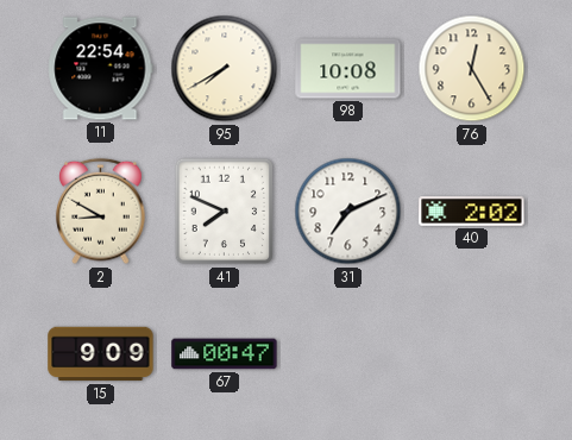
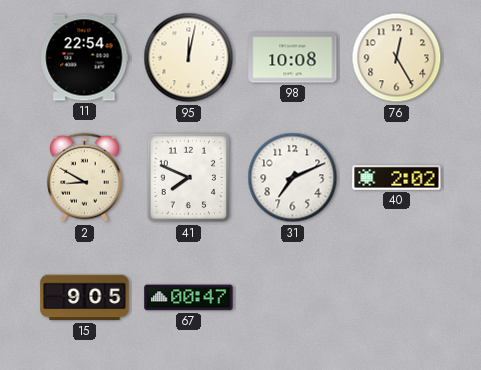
95: 7:40 -> 12:02 (189, 58)
15: 9:09 -> 9:05 (85, 298)
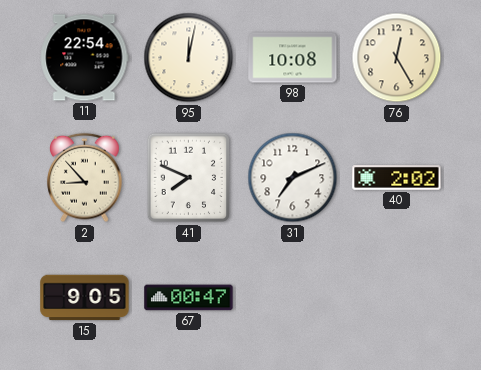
2: 8:50 -> 8:53 (85, 178)
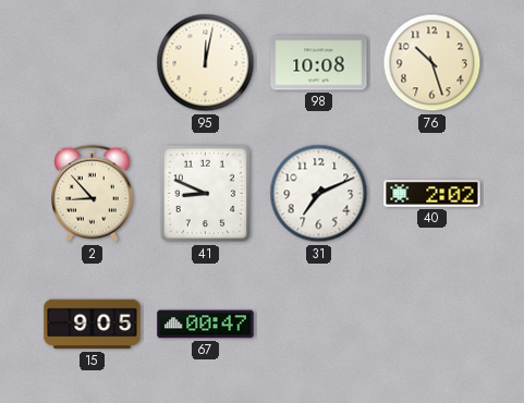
11: 22:54 -> none (85, 58)
76: 12:25 -> 10:27 (432, 63)
41: 7:49 -> 8:49 (206, 194)
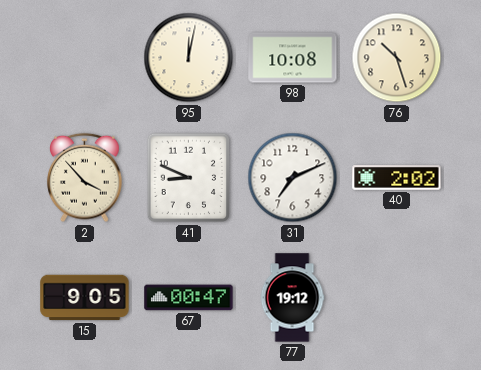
2: 8:53 -> 3:53 (85, 178)
77: none -> 19:12 (292, 298)
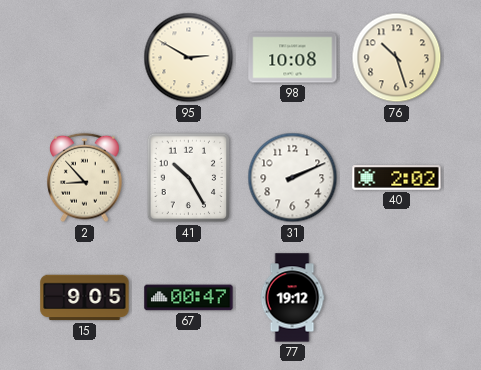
95: 12:02 -> 2:50 (189, 58)
2: 3:53 -> 8:53 (85, 178)
41: 8:49 -> 10:25 (189, 178)
31: 7:11 -> 2:11 (293, 178)
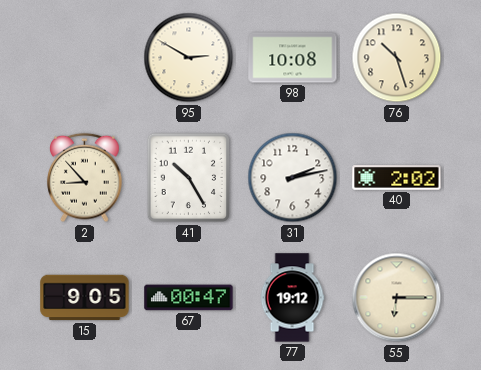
31: 2:11 -> 2:13 (293, 178)
55: none -> 6:15 (397, 298)
